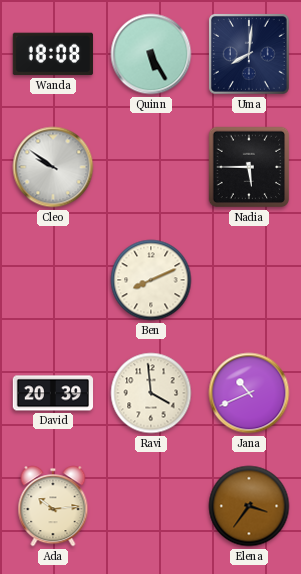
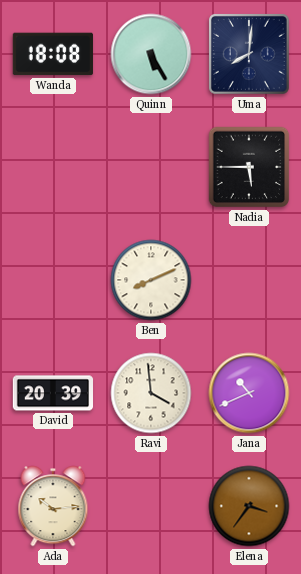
Cleo: 9:51 -> none (53, 167)
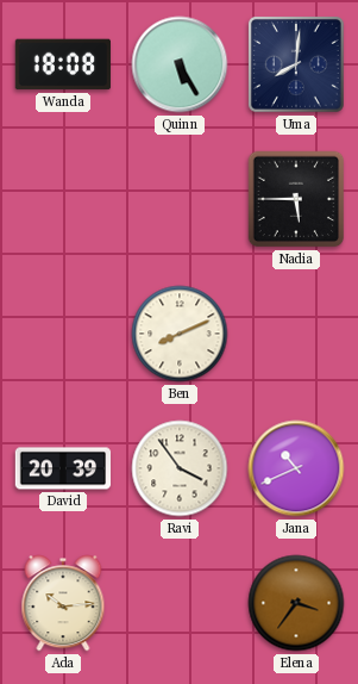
Ravi: 3:59 -> 3:54 (180, 468)
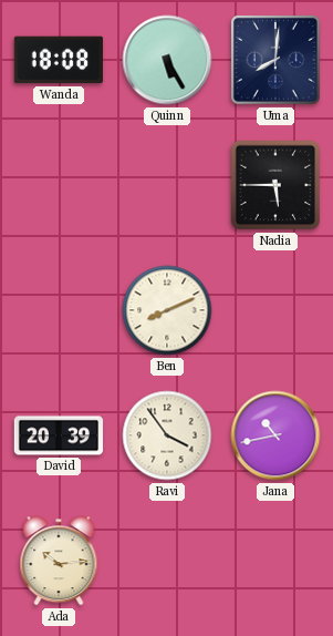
Jana: 10:41 -> 10:43 (275, 435)
Elena: 3:36 -> none (296, 603)
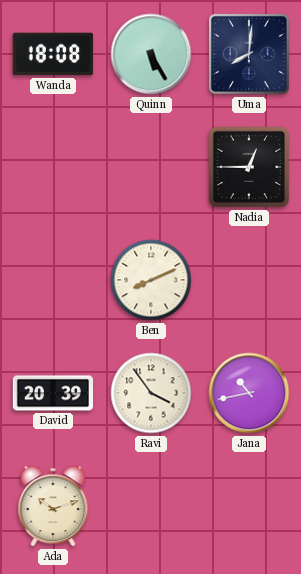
Nadia: 5:45 -> 12:45 (249, 167)
Ada: 10:14 -> 10:12 (53, 506)
